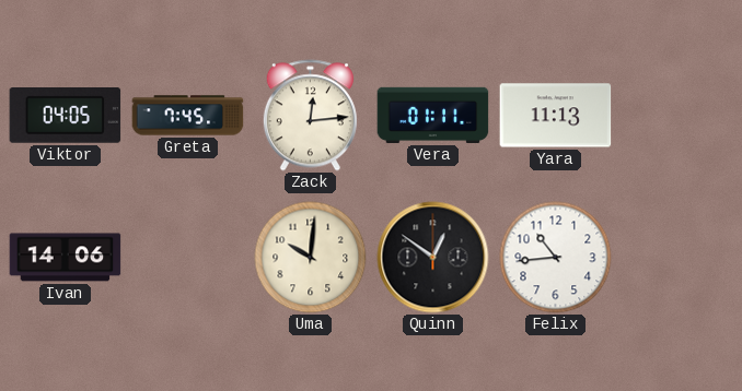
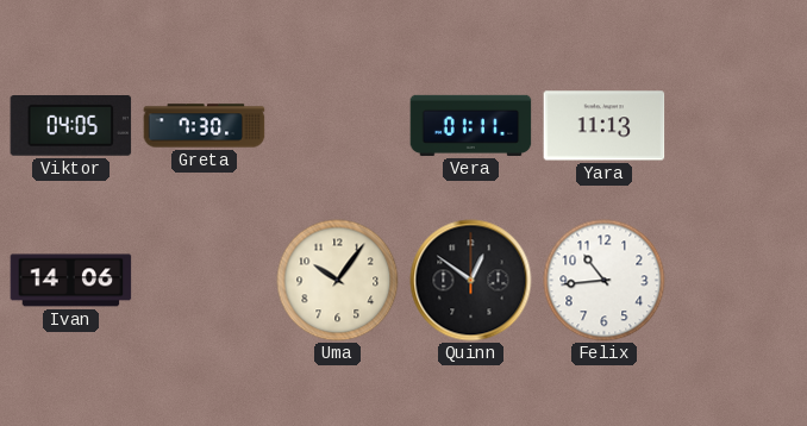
Greta: 7:45 -> 7:30 (205, 126)
Zack: 12:14 -> none (310, 116)
Uma: 10:01 -> 10:06 (338, 281)
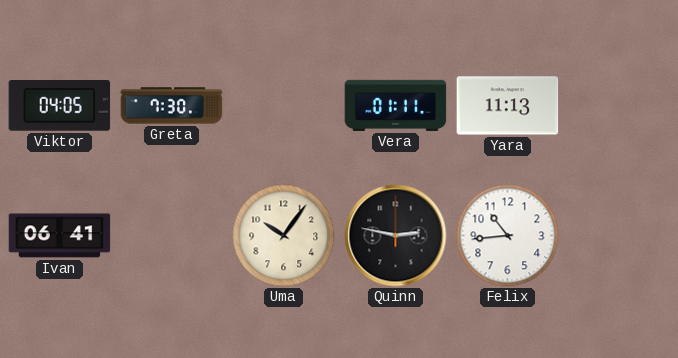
Ivan: 14:06 -> 06:41 (60, 236)
Quinn: 12:51 -> 2:47 (396, 236)
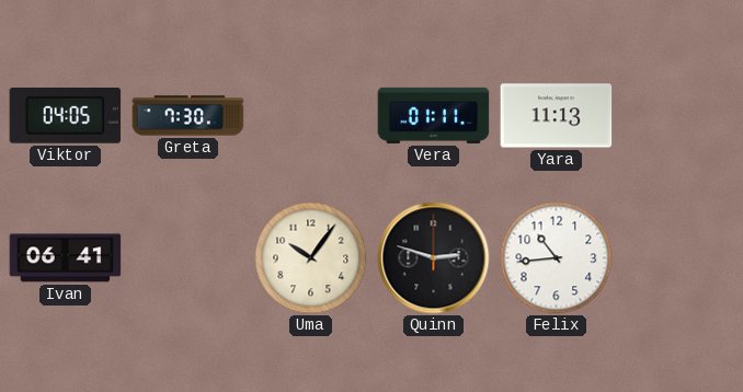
Quinn: 2:47 -> 2:48 (434, 258)
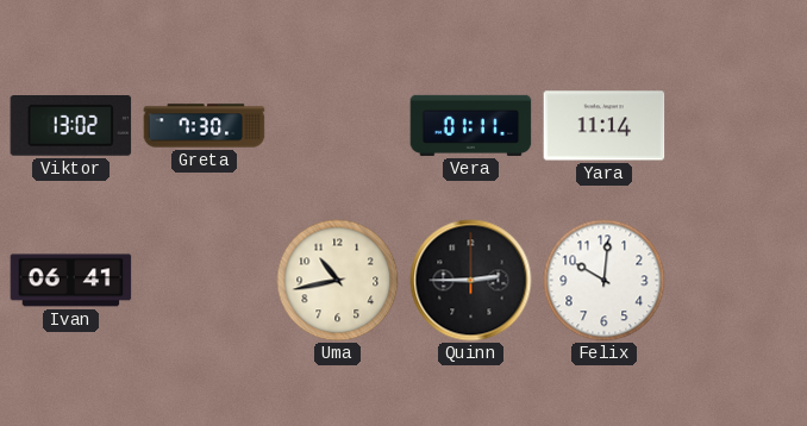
Viktor: 04:05 -> 13:02 (71, 126)
Yara: 11:13 -> 11:14 (605, 126)
Uma: 10:06 -> 10:43 (338, 281)
Quinn: 2:48 -> 2:45 (471, 281)
Felix: 10:44 -> 10:01 (605, 281)
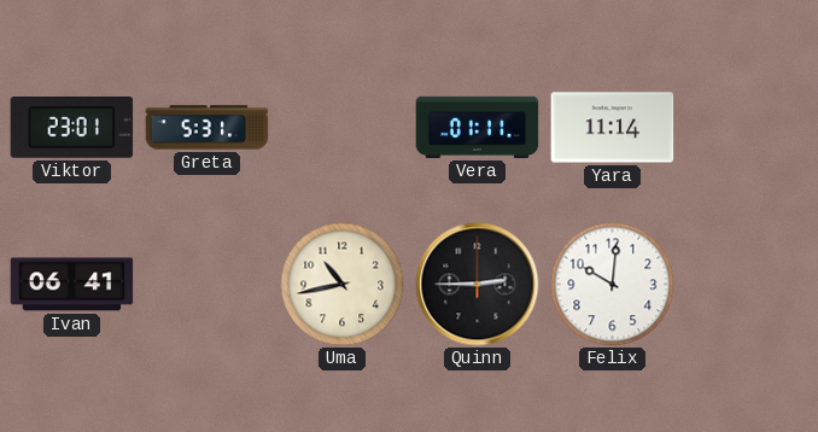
Viktor: 13:02 -> 23:01 (72, 128)
Greta: 7:30 -> 5:31 (208, 128)
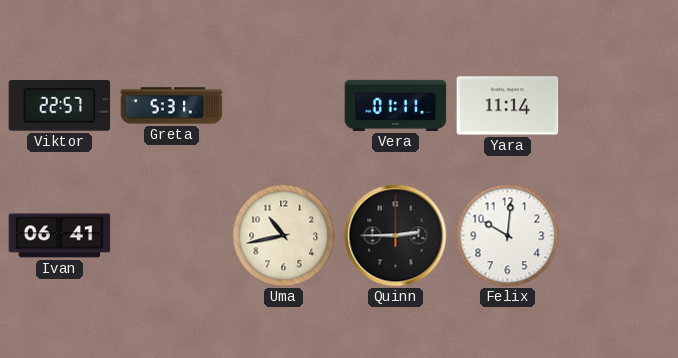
Viktor: 23:01 -> 22:57 (60, 106)
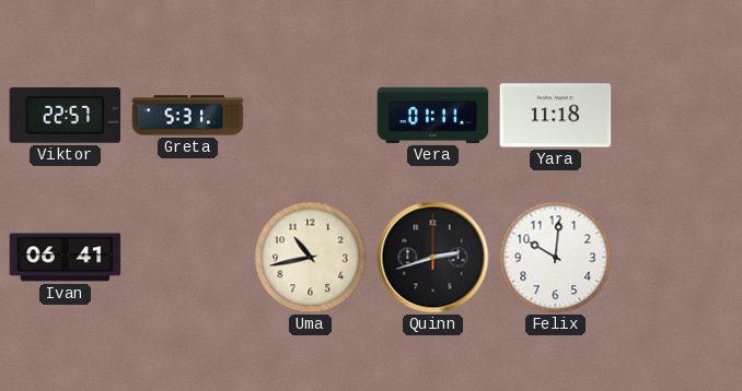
Yara: 11:14 -> 11:18 (556, 116)
Quinn: 2:45 -> 2:42 (433, 258)
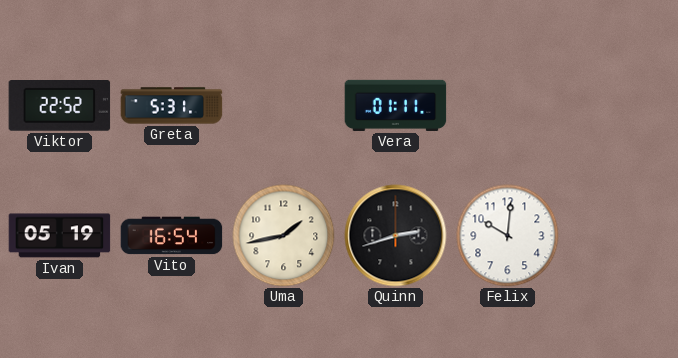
Viktor: 22:57 -> 22:52 (60, 106)
Yara: 11:18 -> none (556, 116)
Ivan: 06:41 -> 05:19 (60, 236)
Vito: none -> 16:54 (172, 236)
Uma: 10:43 -> 1:43 (284, 236)
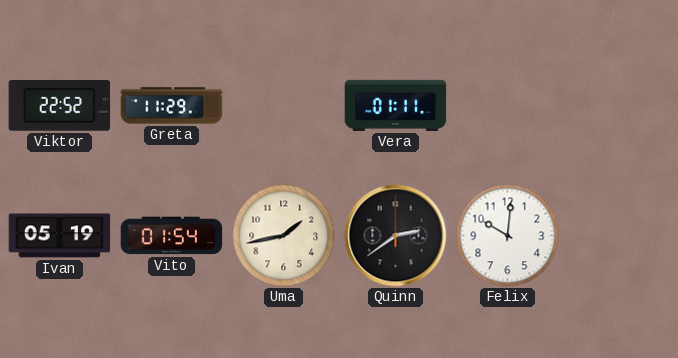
Greta: 5:31 -> 11:29 (172, 106)
Vito: 16:54 -> 01:54 (172, 236)
Quinn: 2:42 -> 2:39 (396, 236)
